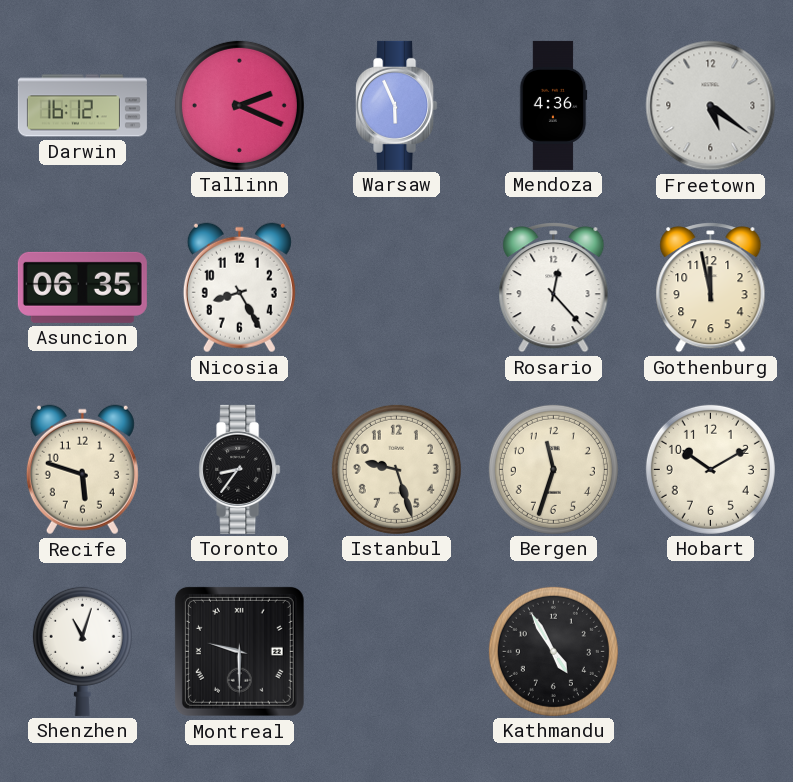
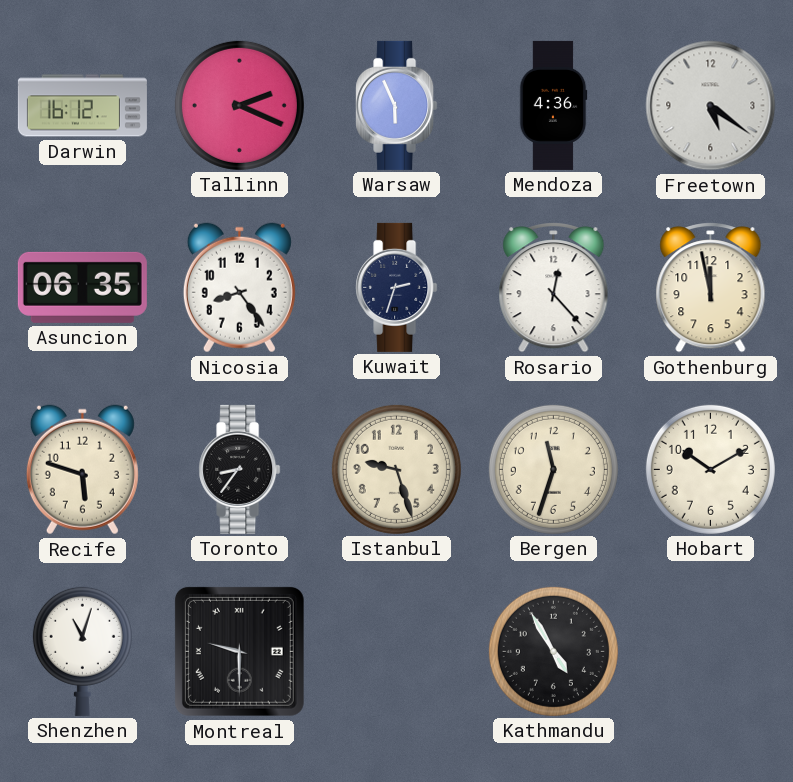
Nicosia: 8:25 -> 8:24 (239, 288)
Kuwait: none -> 2:33 (397, 287)
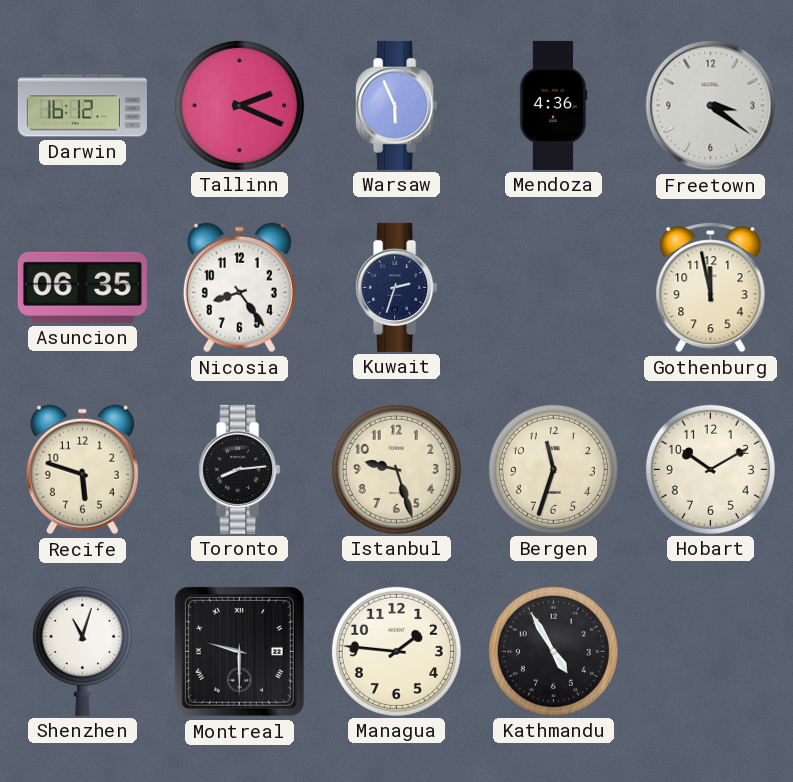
Freetown: 5:21 -> 3:21 (711, 106)
Rosario: 12:23 -> none (554, 288)
Toronto: 8:36 -> 8:14 (240, 469)
Managua: none -> 1:46 (396, 651)
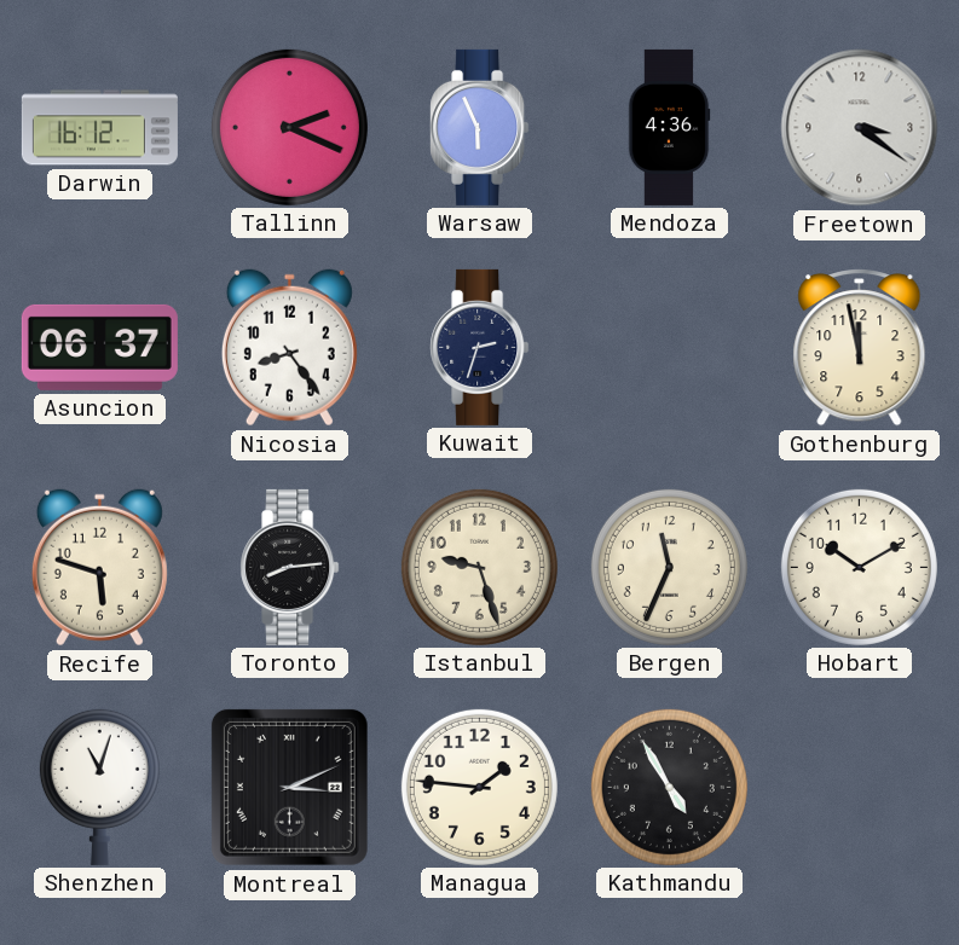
Asuncion: 06:35 -> 06:37 (99, 347)
Bergen: 11:33 -> 11:34 (669, 567)
Montreal: 9:30 -> 3:11 (289, 787)
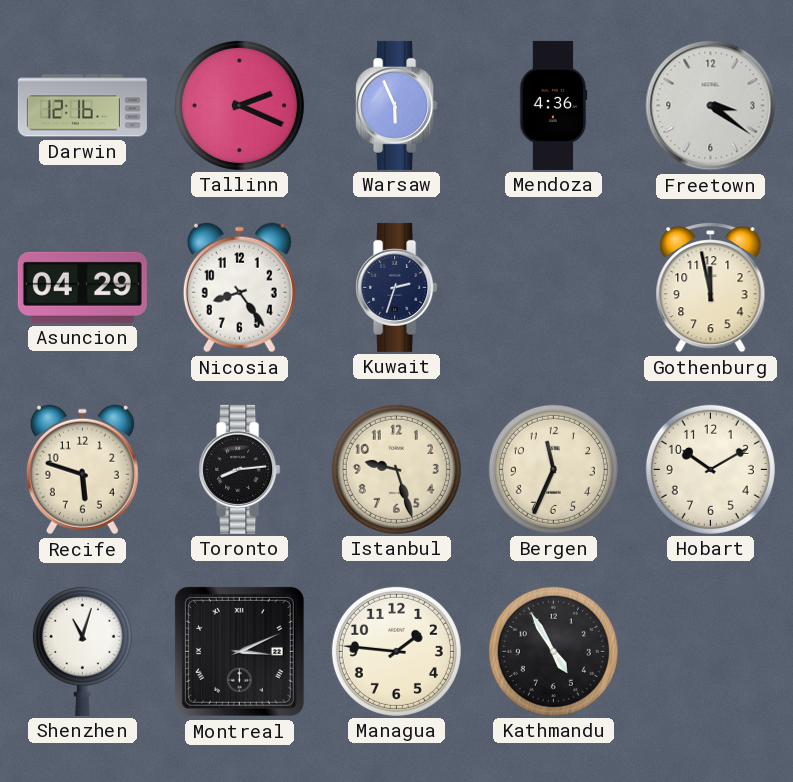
Darwin: 16:12 -> 12:16 (82, 106)
Asuncion: 06:37 -> 04:29 (82, 287)
